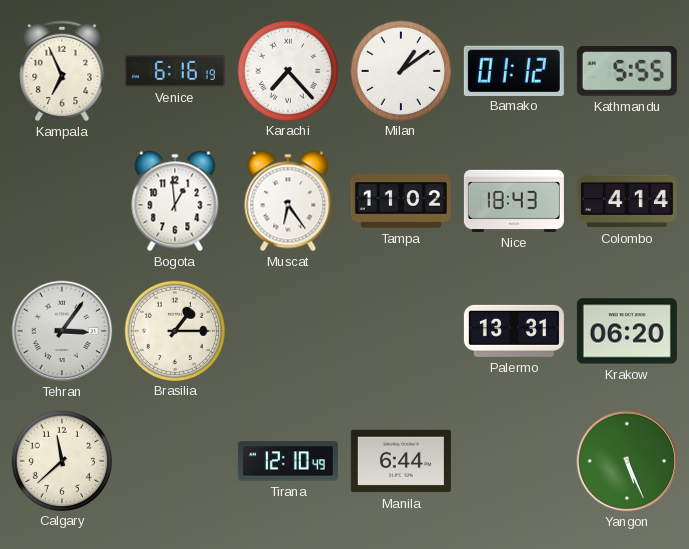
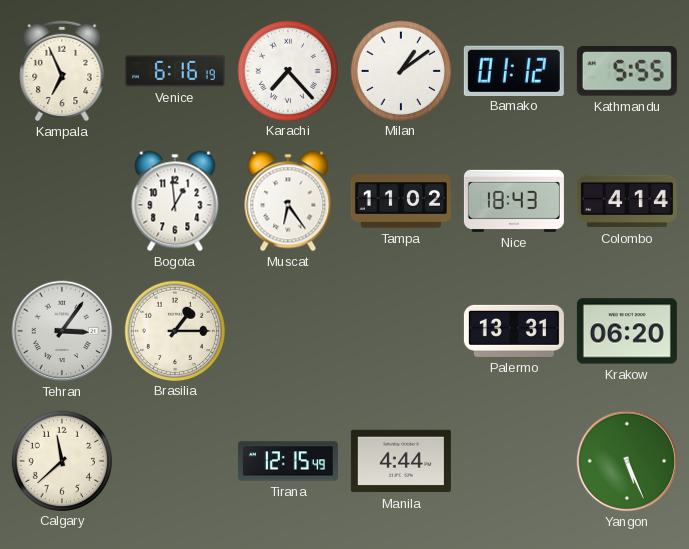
Tirana: 12:10 -> 12:15 (288, 461)
Manila: 6:44 -> 4:44 (401, 461)
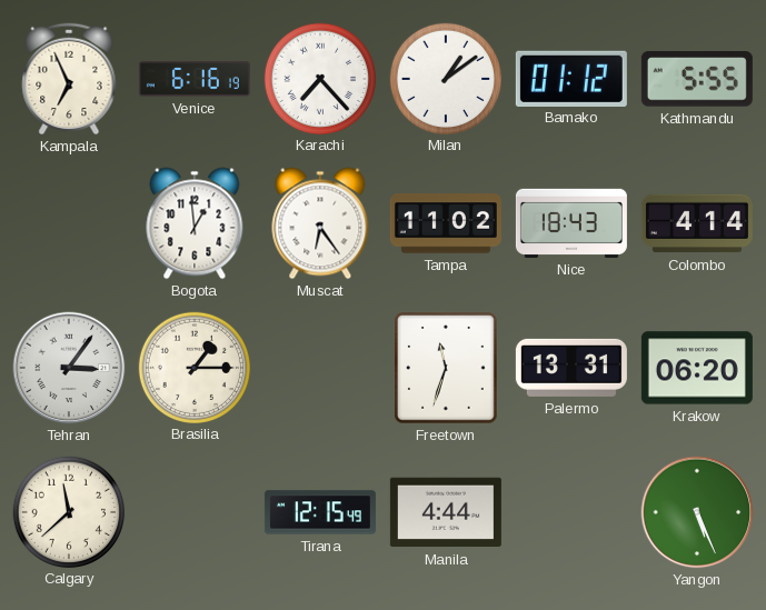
Freetown: none -> 11:33 (447, 369)
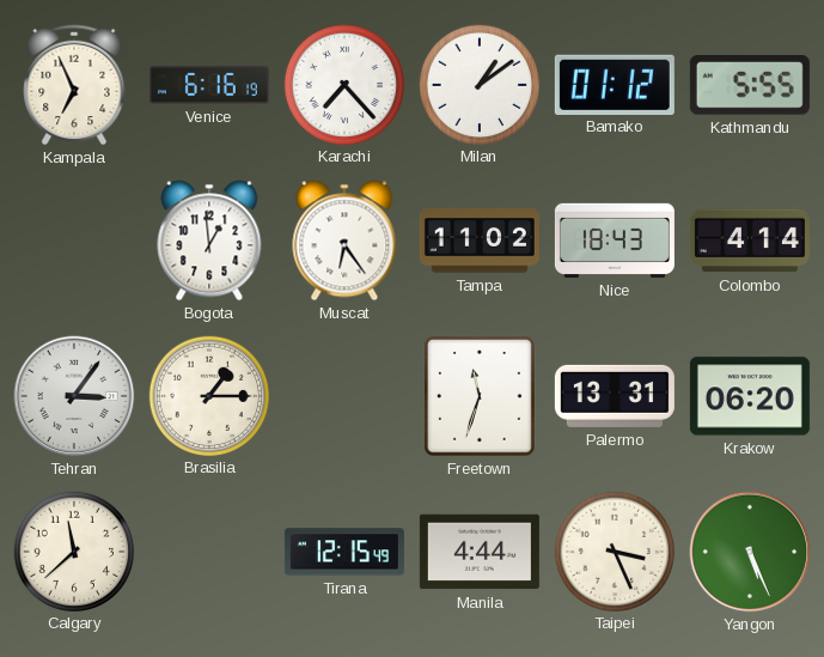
Taipei: none -> 3:26 (614, 550)
